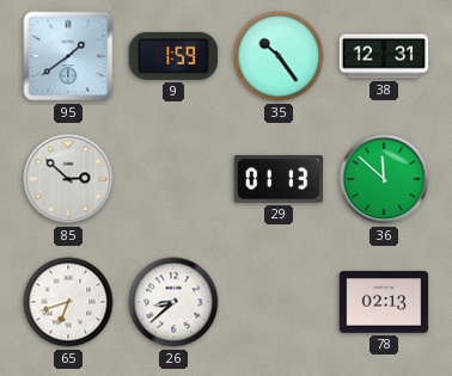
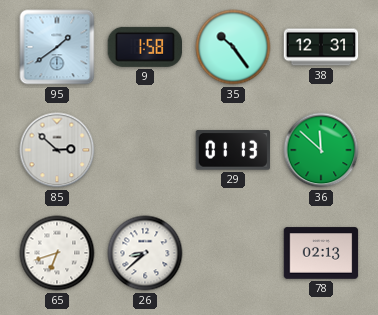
9: 1:59 -> 1:58 (144, 47)
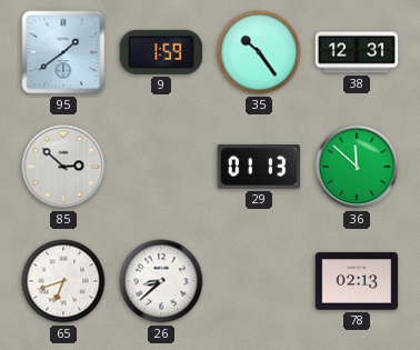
9: 1:58 -> 1:59 (160, 52)
